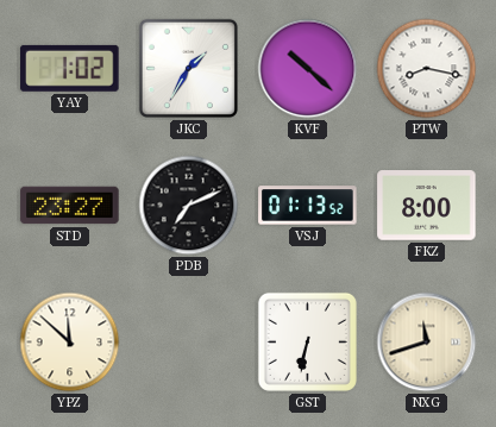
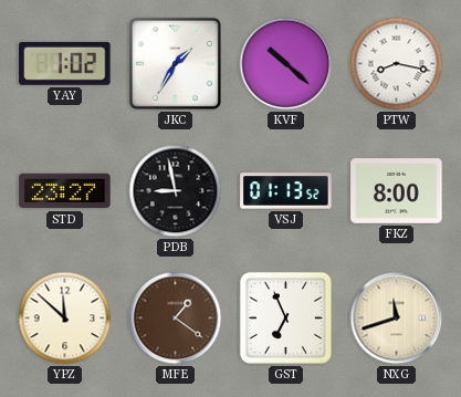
PDB: 7:11 -> 8:58 (176, 191)
MFE: none -> 1:21 (176, 318)
GST: 6:32 -> 6:56 (285, 317)
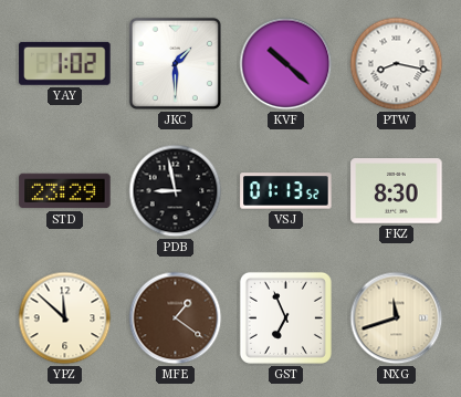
JKC: 1:35 -> 1:30 (175, 63)
STD: 23:27 -> 23:29 (65, 191)
FKZ: 8:00 -> 8:30 (397, 191)
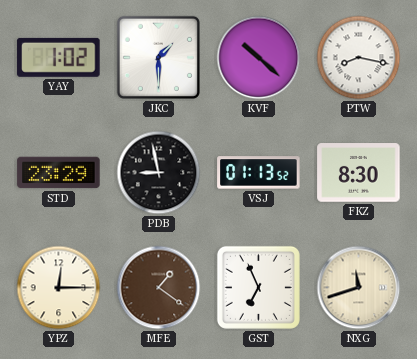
YPZ: 11:52 -> 12:15 (59, 288)
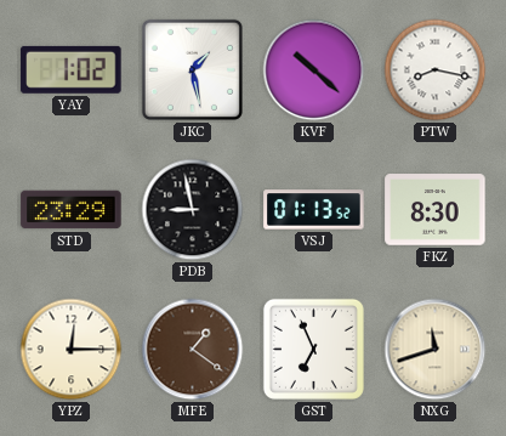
JKC: 1:30 -> 1:28 (192, 69)
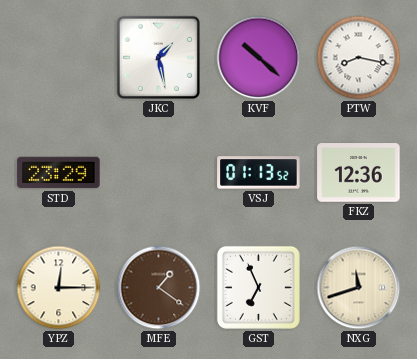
YAY: 1:02 -> none (72, 69)
PDB: 8:58 -> none (193, 210)
FKZ: 8:30 -> 12:36 (359, 173)
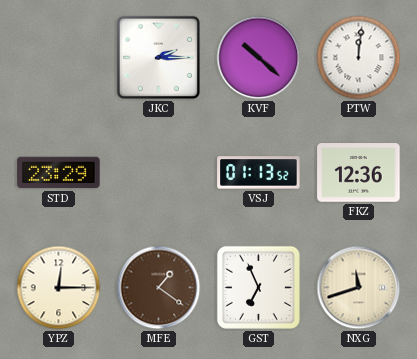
JKC: 1:28 -> 2:15 (158, 57)
PTW: 8:17 -> 12:01 (359, 58)
